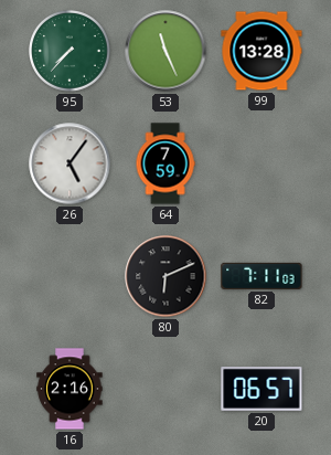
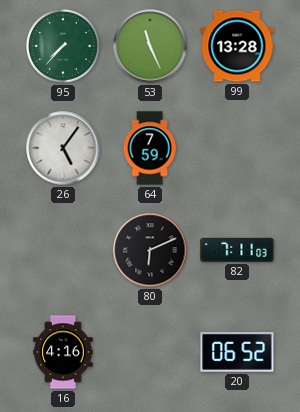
16: 2:16 -> 4:16 (63, 352)
20: 06:57 -> 06:52 (237, 353)
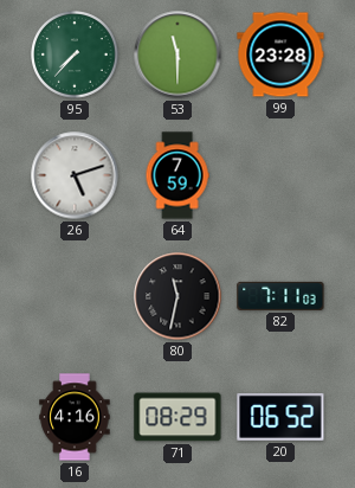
53: 11:26 -> 11:30 (177, 54)
99: 13:28 -> 23:28 (280, 54)
26: 5:06 -> 5:12 (75, 175)
80: 6:11 -> 11:32 (177, 296)
71: none -> 08:29 (177, 417)
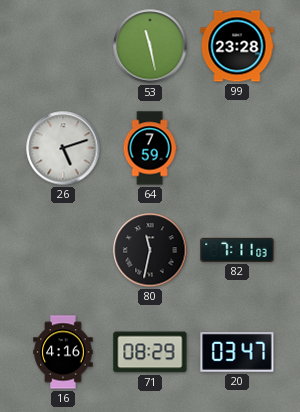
95: 7:37 -> none (76, 56)
53: 11:30 -> 11:28 (150, 46)
20: 06:52 -> 03:47 (237, 353)
